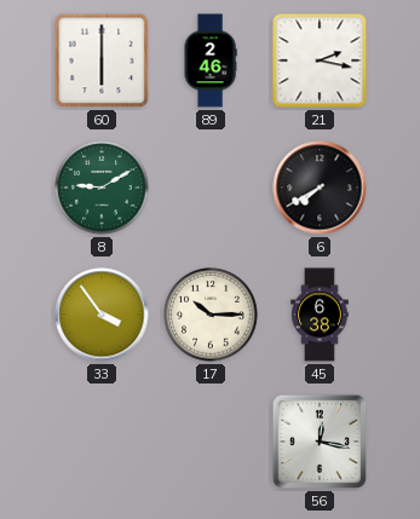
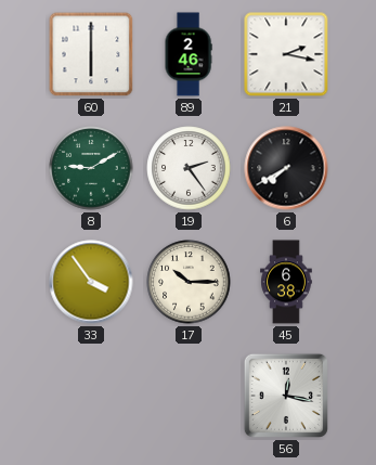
19: none -> 2:24 (189, 168)
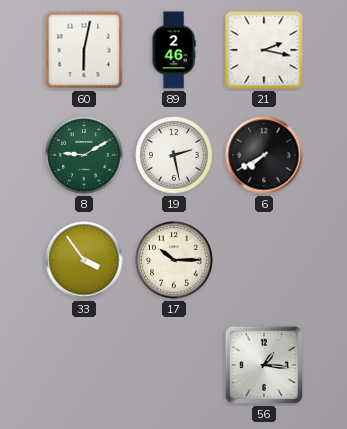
60: 6:00 -> 6:02 (84, 50)
19: 2:24 -> 2:28 (174, 155)
45: 6:38 -> none (286, 282)
56: 12:17 -> 1:16 (264, 365)
